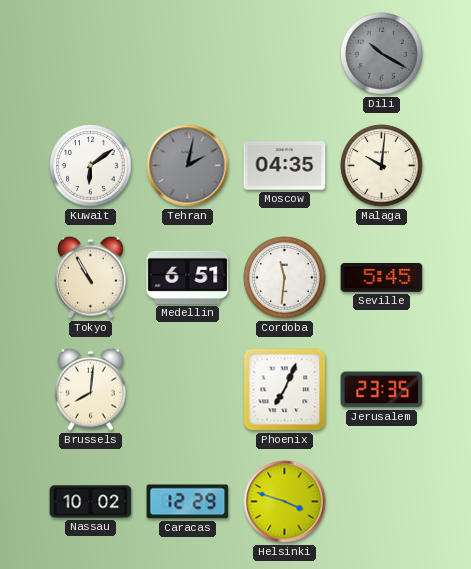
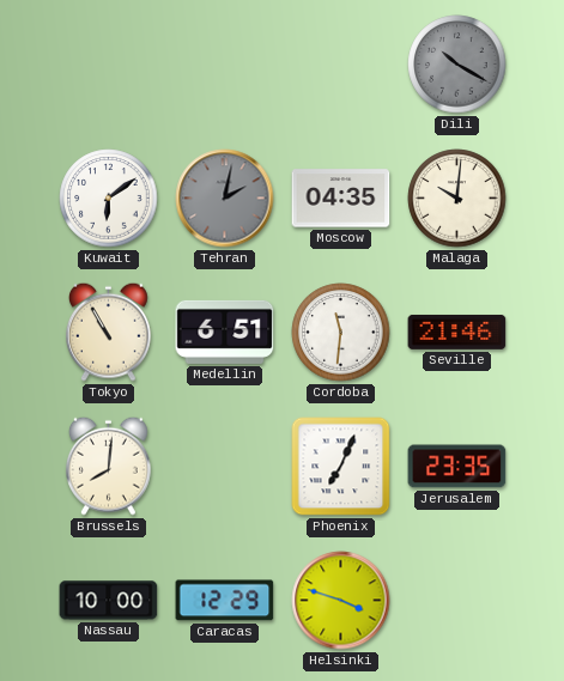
Seville: 5:45 -> 21:46 (457, 332)
Nassau: 10:02 -> 10:00 (109, 601)
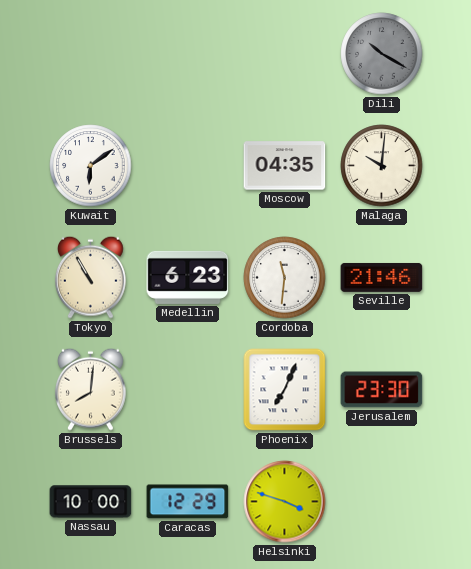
Tehran: 2:02 -> none (225, 199)
Medellin: 6:51 -> 6:23 (188, 277)
Jerusalem: 23:35 -> 23:30 (382, 390)
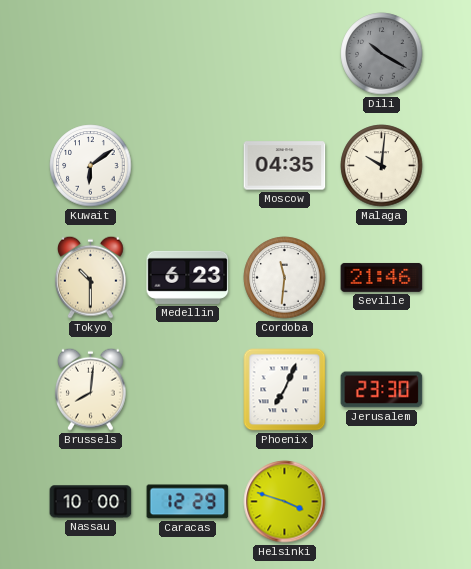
Tokyo: 10:55 -> 10:30 (90, 277)
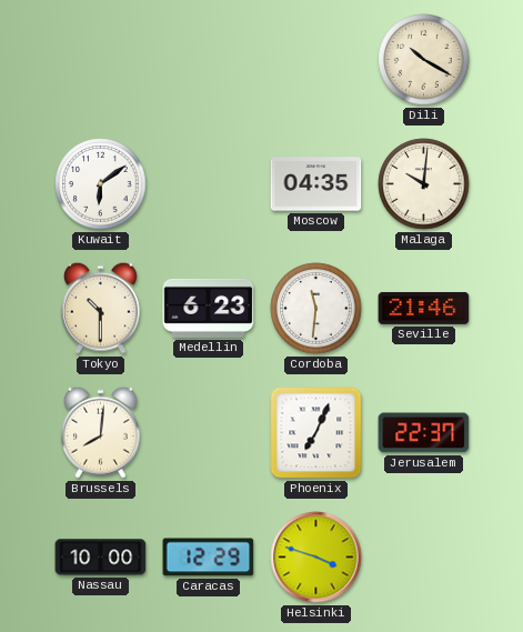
Dili dial: grey -> cream (424, 60)
Jerusalem: 23:30 -> 22:37 (424, 433)
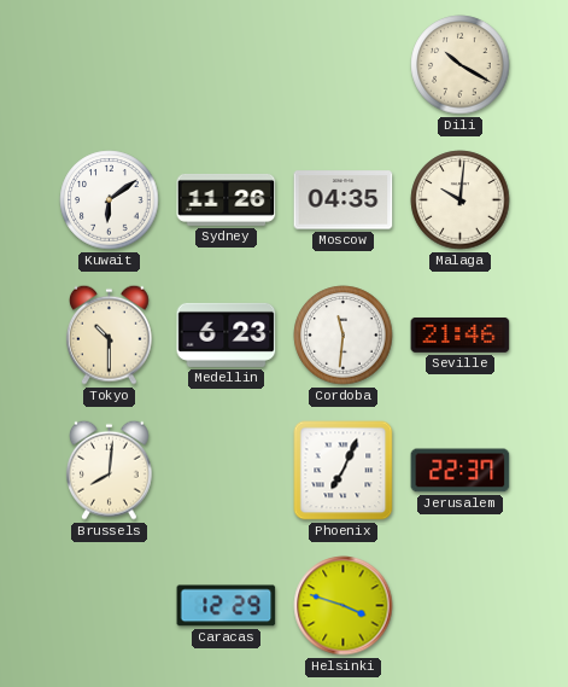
Sydney: none -> 11:26 (227, 199)
Nassau: 10:00 -> none (101, 558)
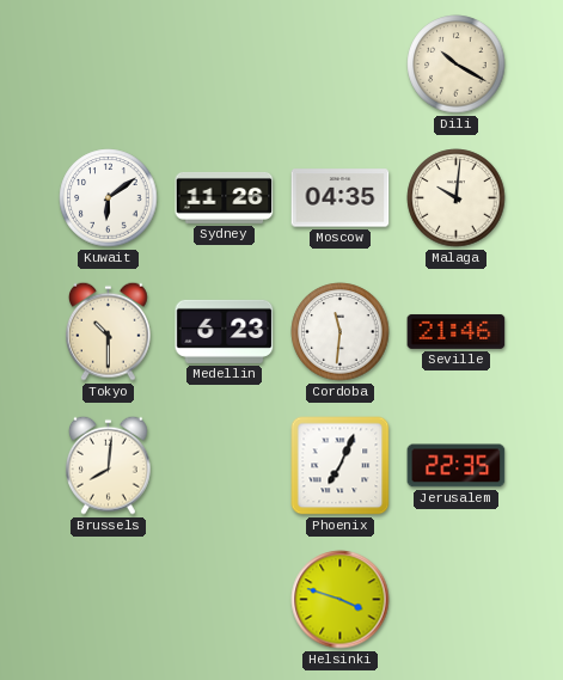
Jerusalem: 22:37 -> 22:35 (457, 466)
Caracas: 12:29 -> none (227, 606)
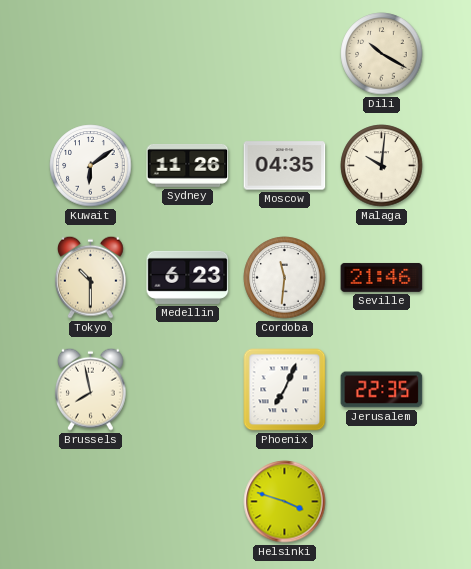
Brussels: 8:01 -> 7:58 (90, 389)
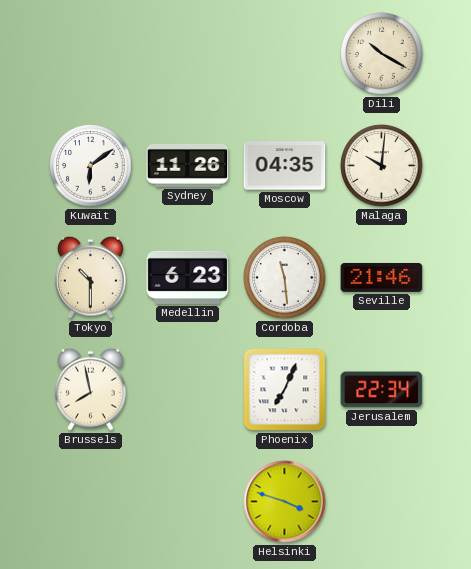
Cordoba: 11:31 -> 11:29 (285, 278)
Jerusalem: 22:35 -> 22:34 (382, 390)
